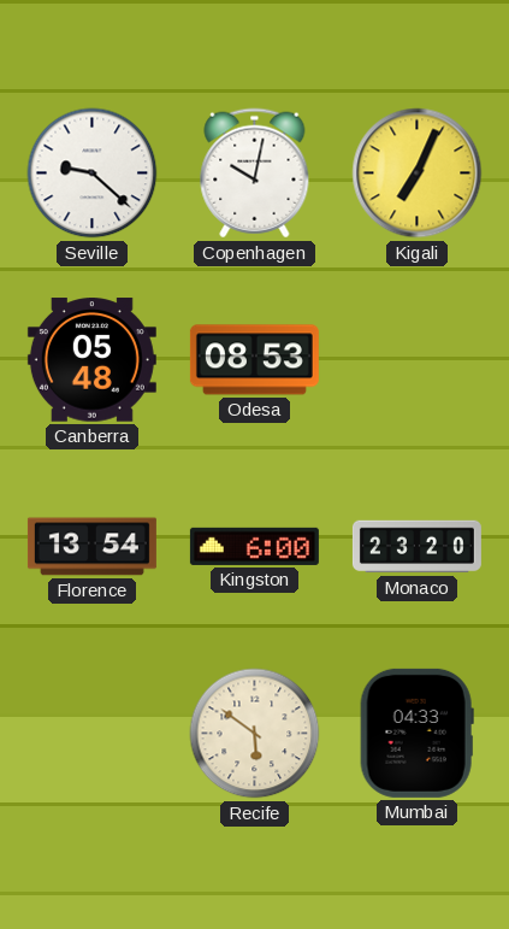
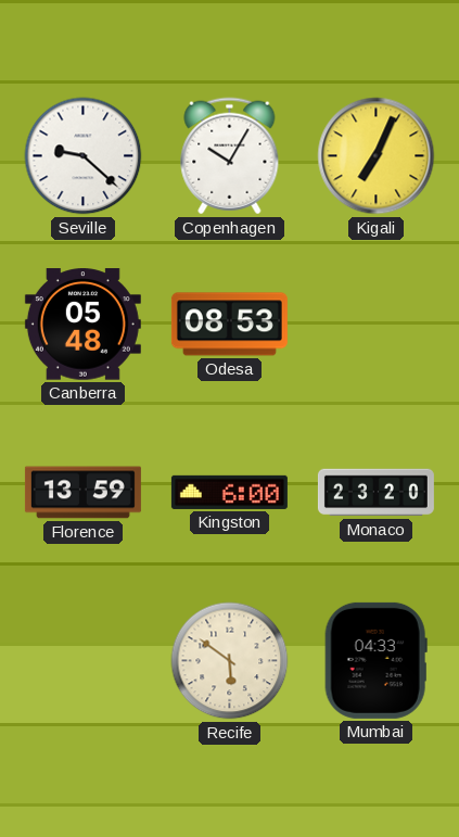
Copenhagen: 10:02 -> 10:05 (230, 156)
Florence: 13:54 -> 13:59 (82, 493)
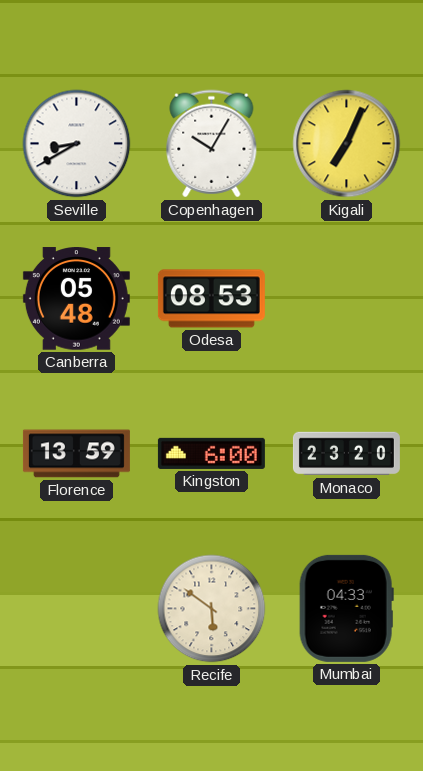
Seville: 9:22 -> 8:40 (77, 144)
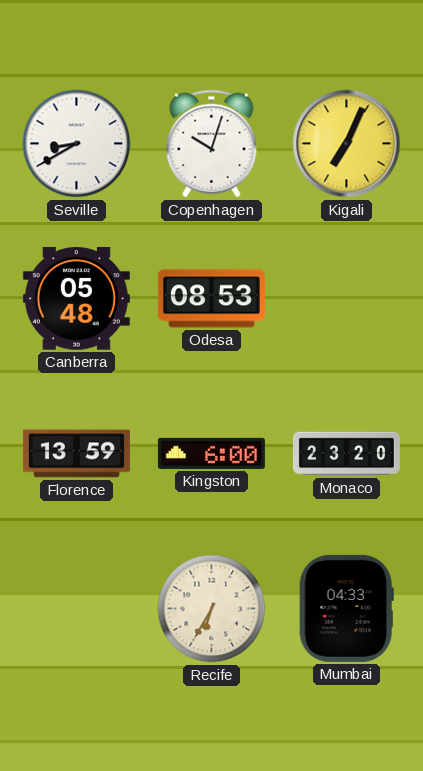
Copenhagen: 10:05 -> 10:03 (212, 144)
Recife: 5:51 -> 6:35 (212, 609)
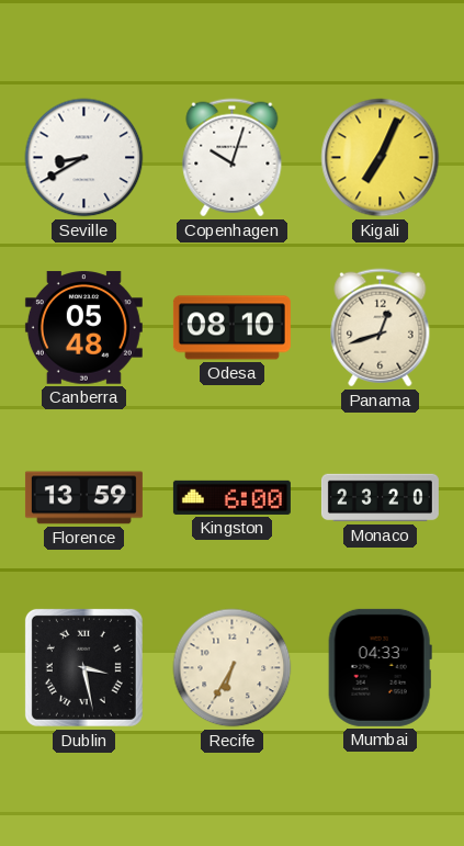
Odesa: 08:53 -> 08:10 (231, 328)
Panama: none -> 12:42 (381, 328)
Dublin: none -> 3:28 (83, 667)
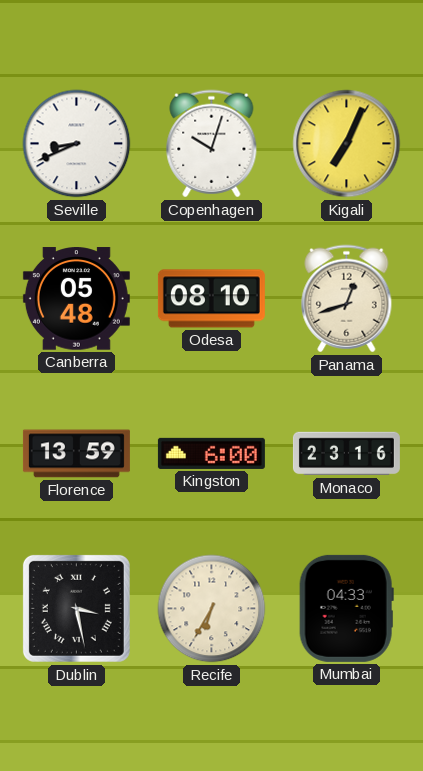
Seville: 8:40 -> 8:41 (77, 144)
Monaco: 23:20 -> 23:16 (346, 454)
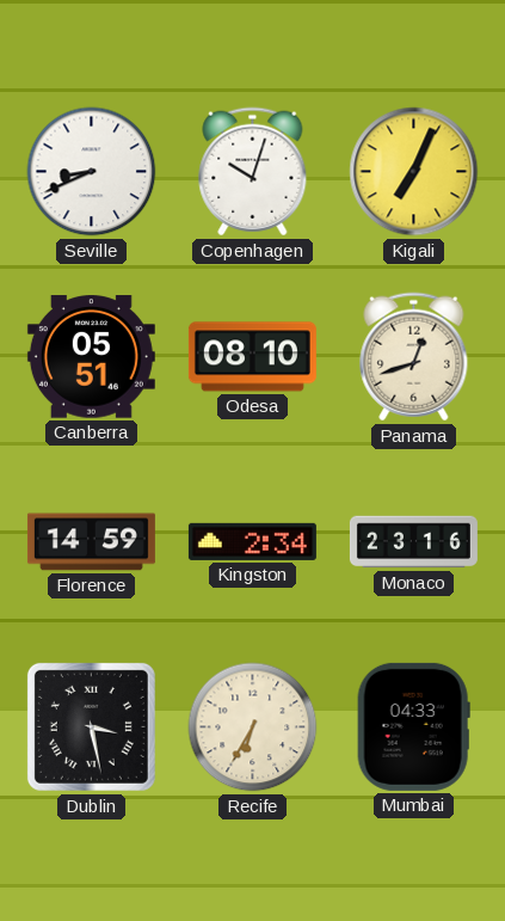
Canberra: 05:48 -> 05:51 (91, 357)
Florence: 13:59 -> 14:59 (91, 542)
Kingston: 6:00 -> 2:34 (252, 541)
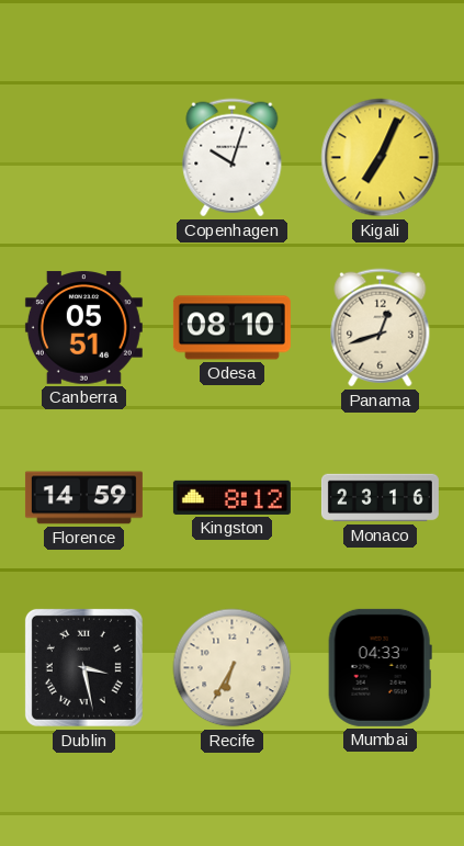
Seville: 8:41 -> none (92, 172)
Kingston: 2:34 -> 8:12 (231, 497)
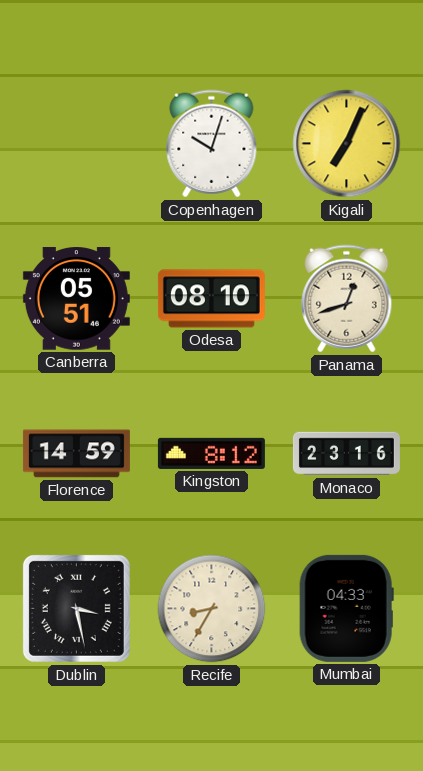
Recife: 6:35 -> 8:35 (212, 609)
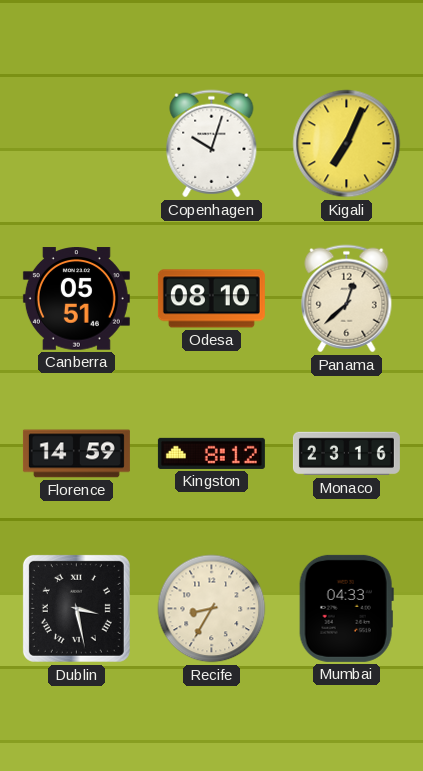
Panama: 12:42 -> 12:38 (347, 299)
